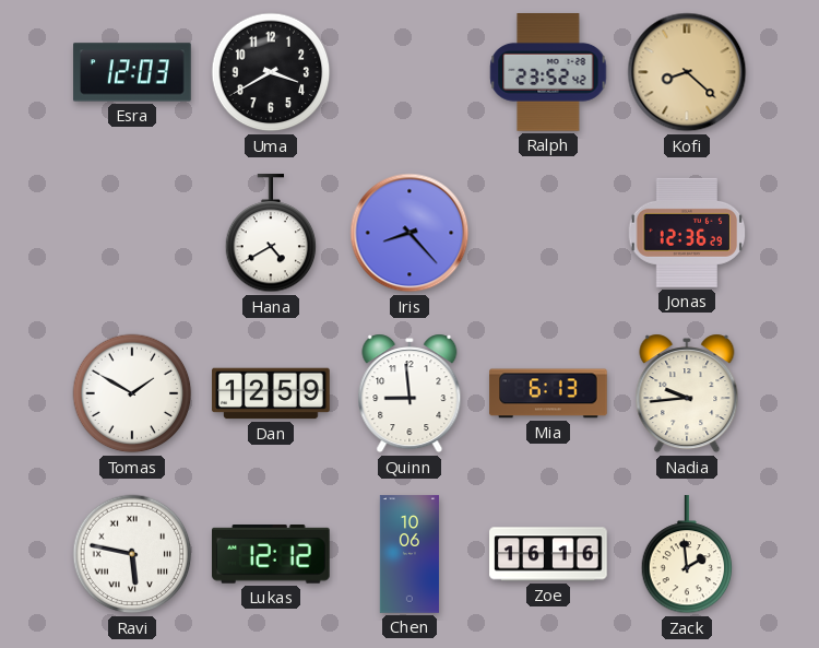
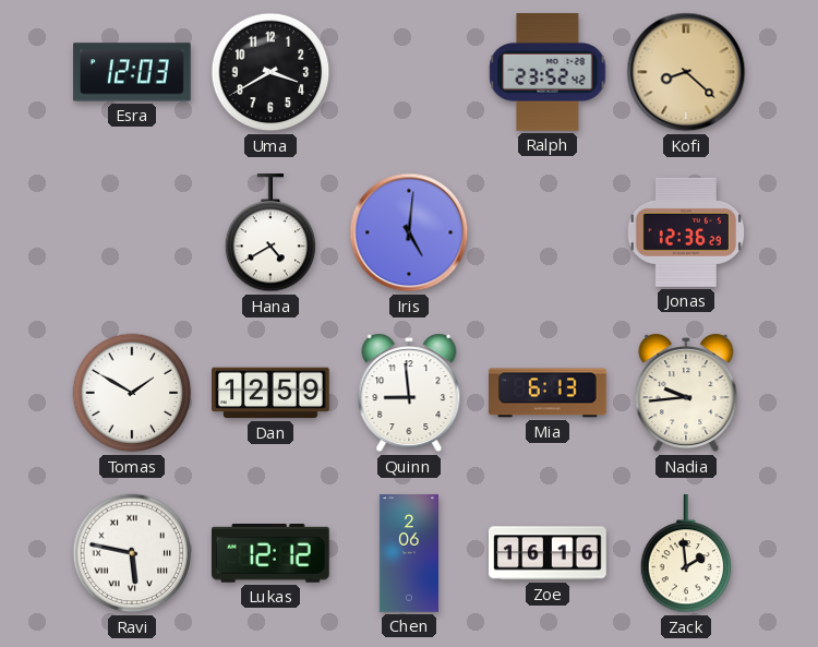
Iris: 8:23 -> 5:01 (409, 232)
Chen: 10:06 -> 2:06 (409, 553)
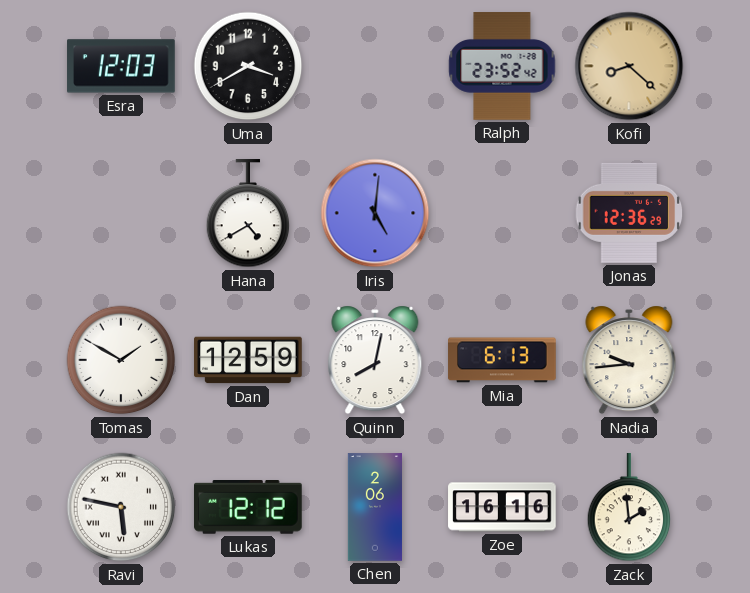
Quinn: 8:59 -> 8:02 (375, 360)
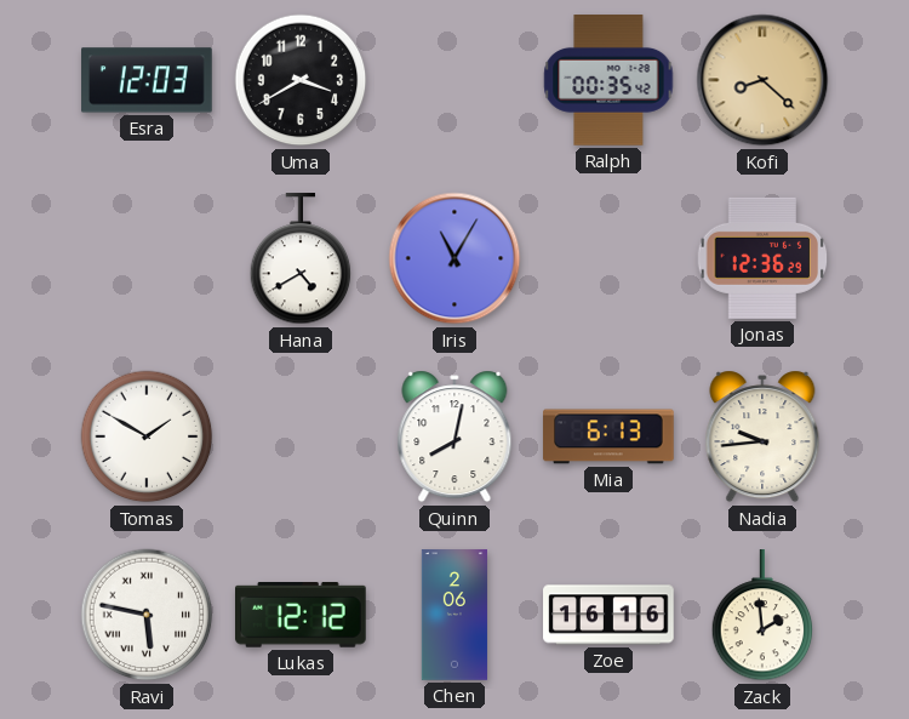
Ralph: 23:52 -> 00:35 (608, 80)
Iris: 5:01 -> 11:05 (454, 258)
Dan: 12:59 -> none (248, 360)
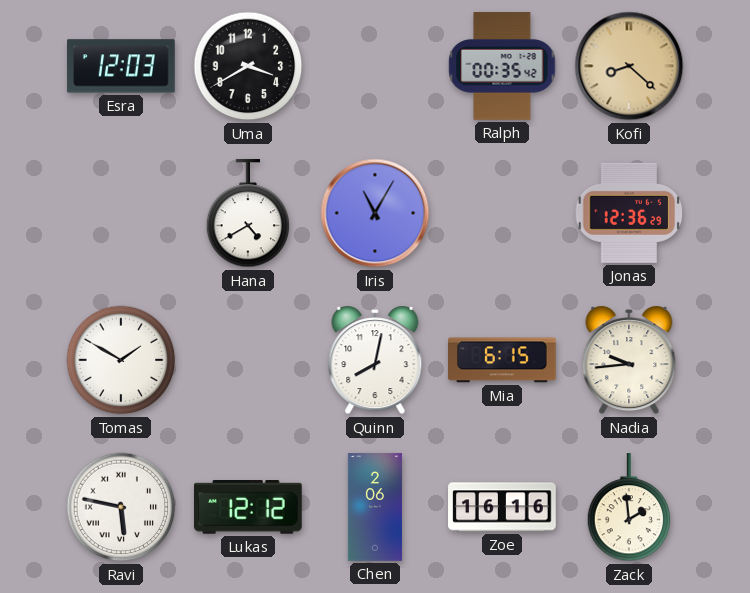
Mia: 6:13 -> 6:15 (502, 360)
